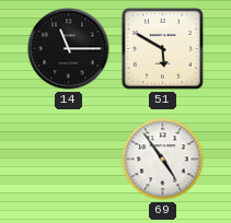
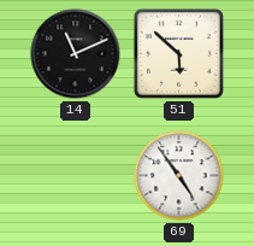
14: 11:15 -> 11:11 (76, 54)
51: 5:50 -> 5:52 (178, 53)
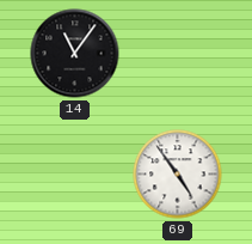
14: 11:11 -> 11:06 (75, 54)
51: 5:52 -> none (178, 53)
